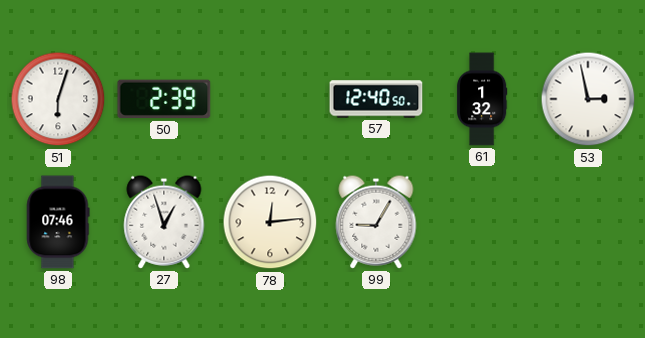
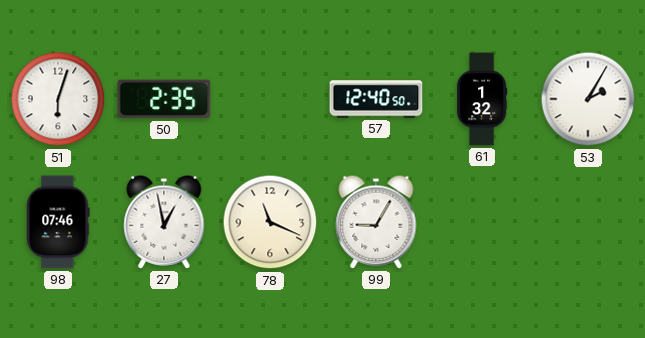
50: 2:39 -> 2:35 (164, 99)
53: 2:58 -> 2:05 (588, 99)
27: 12:57 -> 12:58 (164, 222)
78: 12:14 -> 11:19 (270, 222)
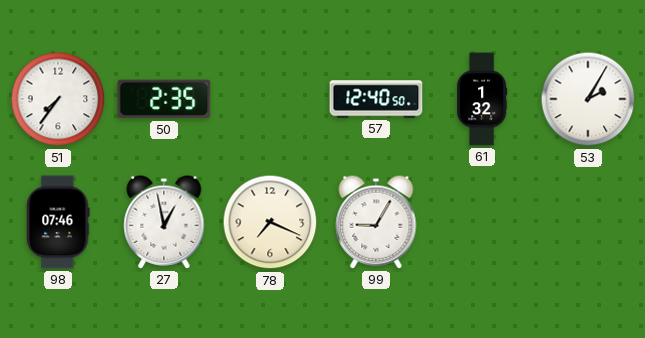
51: 6:03 -> 7:36 (58, 99)
78: 11:19 -> 7:19 (270, 222)
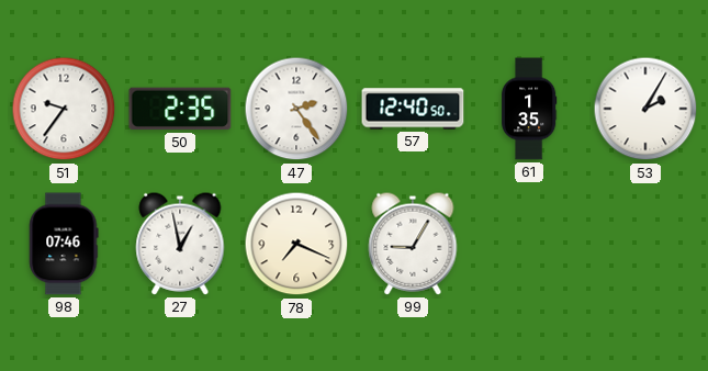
51: 7:36 -> 9:36 (64, 109)
47: none -> 2:24 (296, 109)
61: 1:32 -> 1:35 (529, 109)
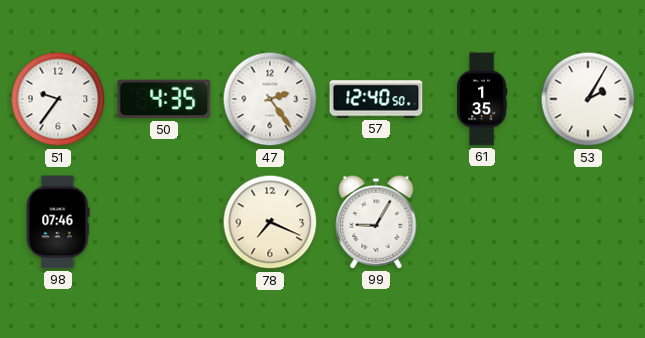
50: 2:35 -> 4:35 (164, 99)
27: 12:58 -> none (180, 244)
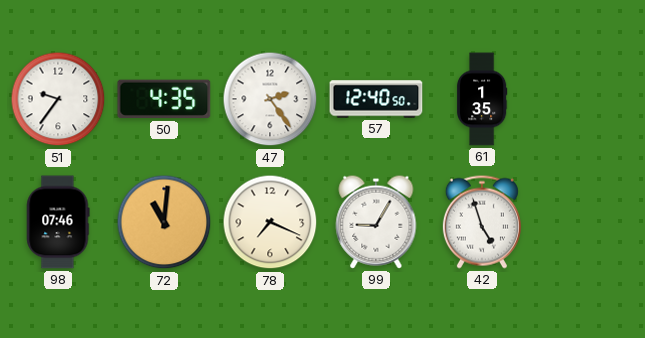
53: 2:05 -> none (588, 99)
72: none -> 11:01 (164, 222)
42: none -> 4:57 (482, 222)
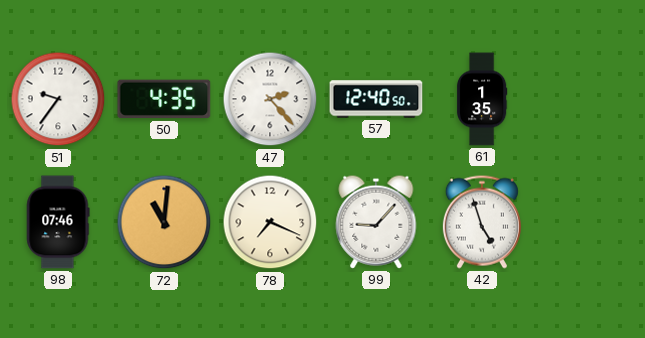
47: 2:24 -> 2:23 (270, 99)
99: 9:05 -> 9:07 (376, 222)
